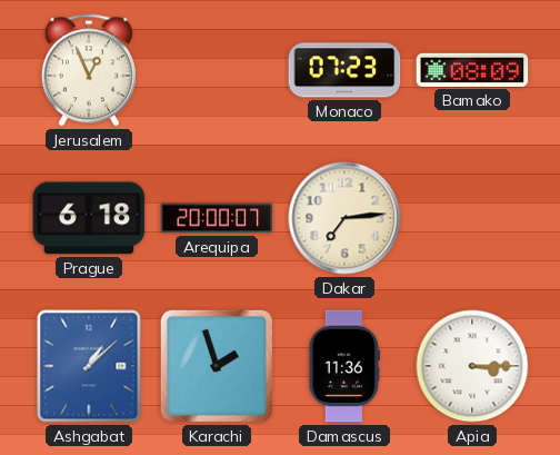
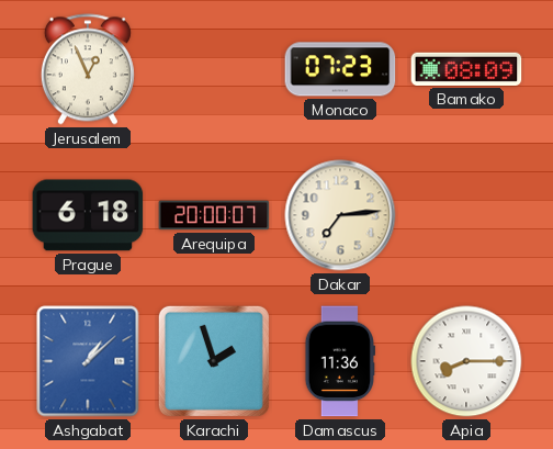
Apia: 3:15 -> 8:15 (466, 361)
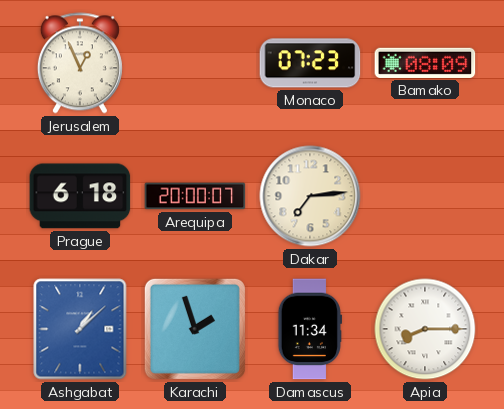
Damascus: 11:36 -> 11:34 (309, 329)
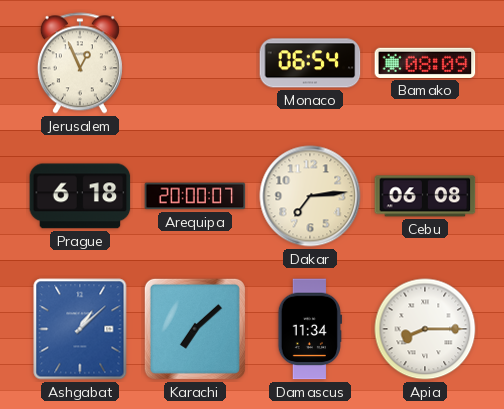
Monaco: 07:23 -> 06:54 (310, 63)
Cebu: none -> 06:08 (425, 196)
Karachi: 1:57 -> 7:08 (195, 329)
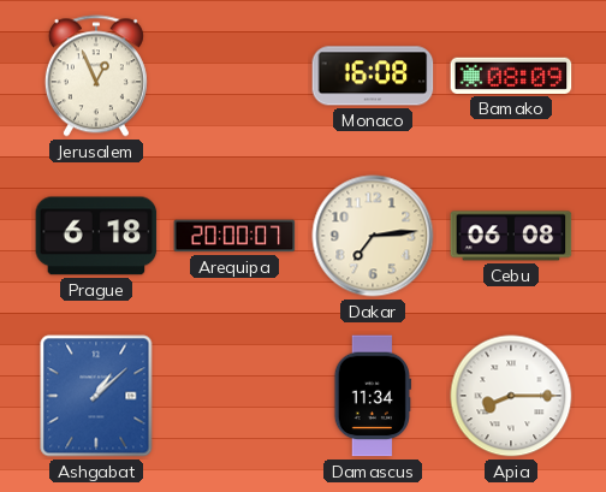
Monaco: 06:54 -> 16:08 (373, 76)
Karachi: 7:08 -> none (195, 329)
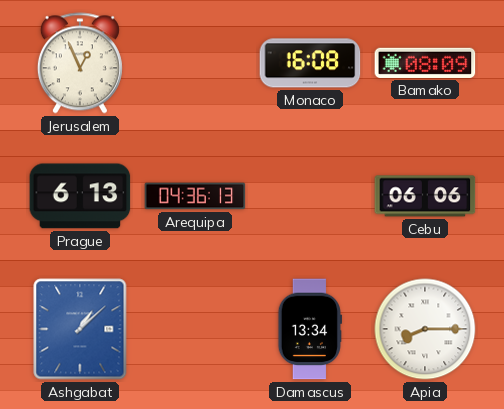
Prague: 6:18 -> 6:13 (80, 196)
Arequipa: 20:00 -> 04:36 (195, 196)
Dakar: 7:14 -> none (373, 236)
Cebu: 06:08 -> 06:06 (425, 196)
Damascus: 11:34 -> 13:34 (309, 329)
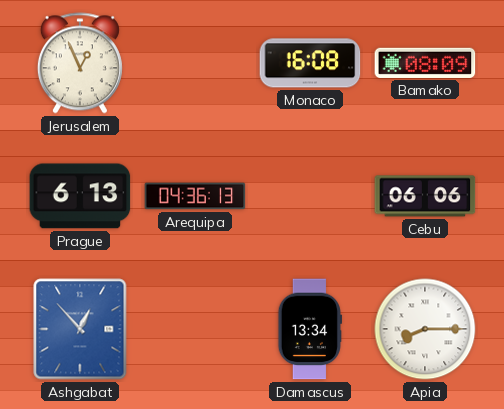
Ashgabat: 1:08 -> 12:53 (80, 329)
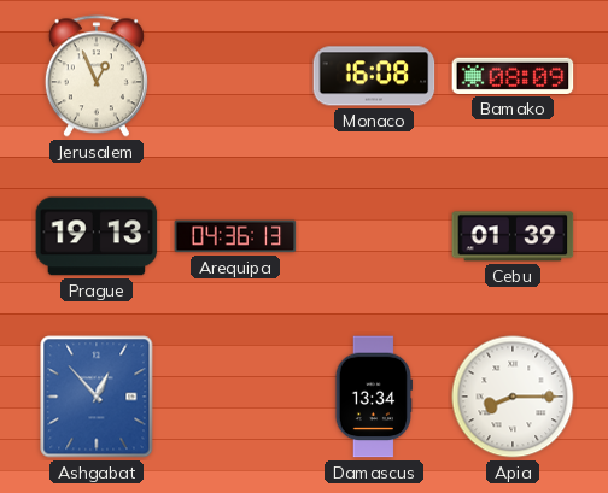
Prague: 6:13 -> 19:13 (97, 236)
Cebu: 06:06 -> 01:39 (513, 236)
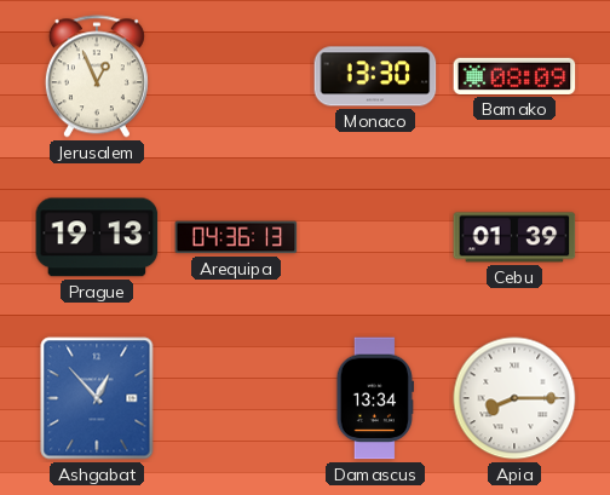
Monaco: 16:08 -> 13:30 (375, 76)
